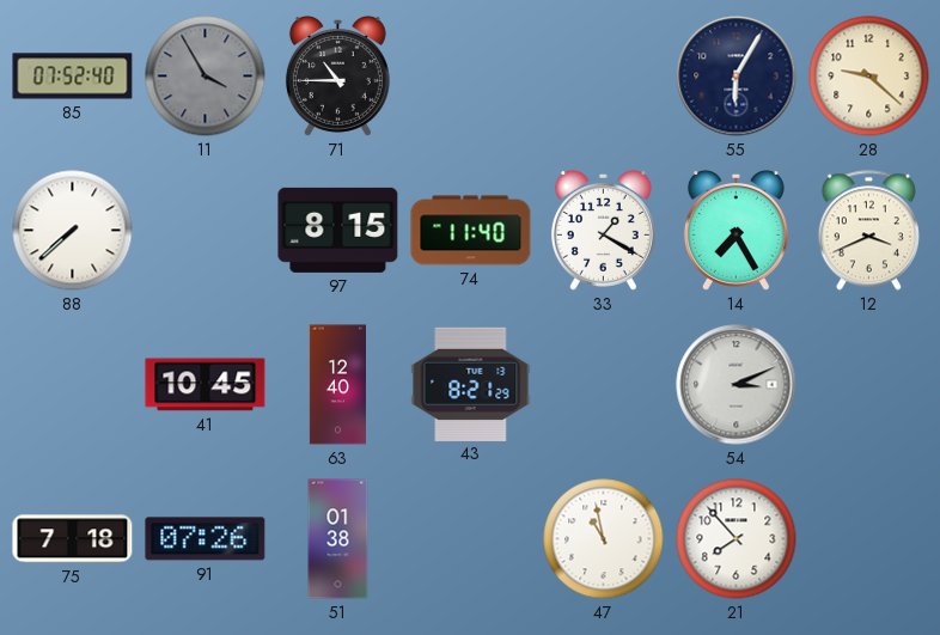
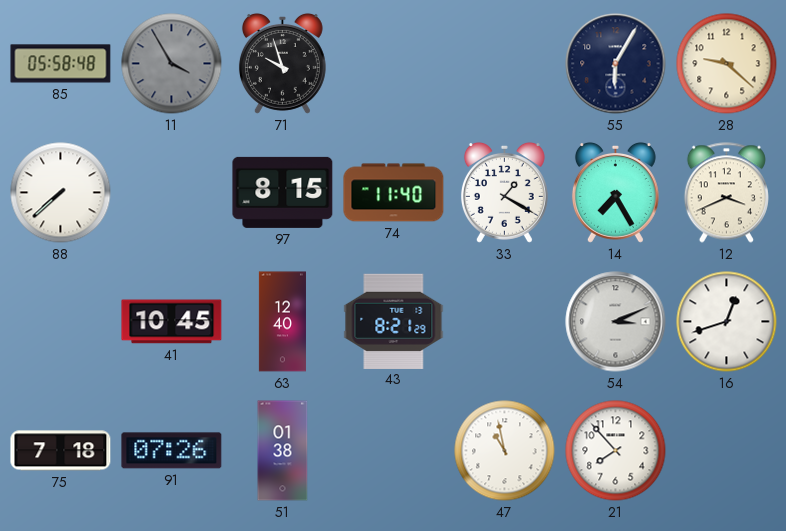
85: 07:52 -> 05:58 (61, 64)
71: 10:45 -> 9:57 (282, 63)
16: none -> 12:42 (727, 322)
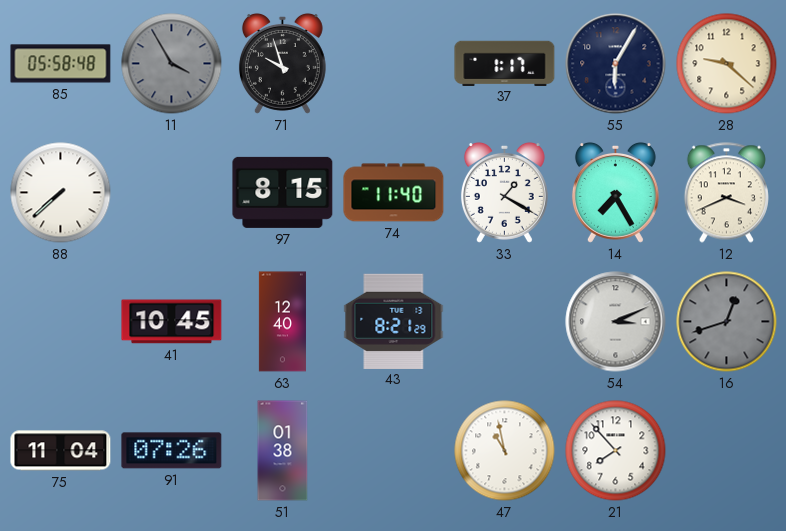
37: none -> 1:17 (505, 63)
16 dial: white -> grey (727, 322)
75: 7:18 -> 11:04 (61, 451)
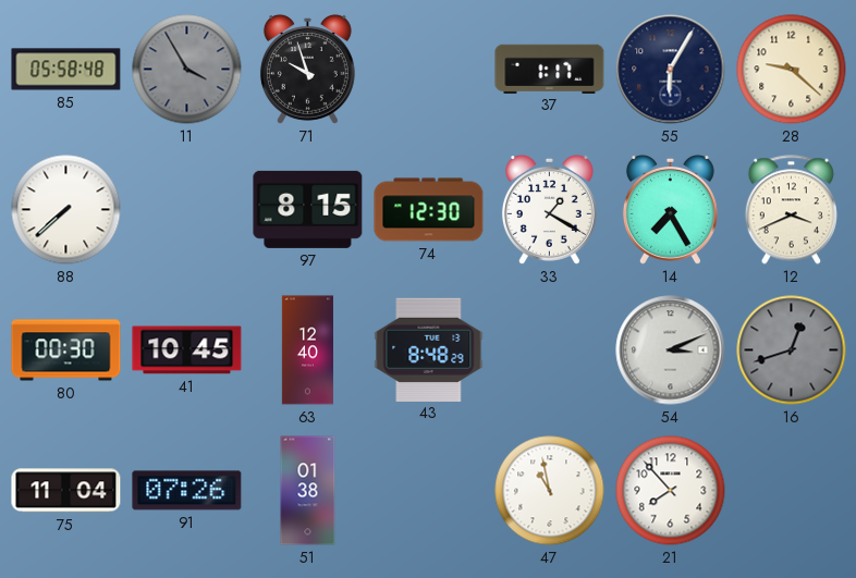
74: 11:40 -> 12:30 (429, 210)
80: none -> 00:30 (66, 351)
43: 8:21 -> 8:48 (429, 349)
